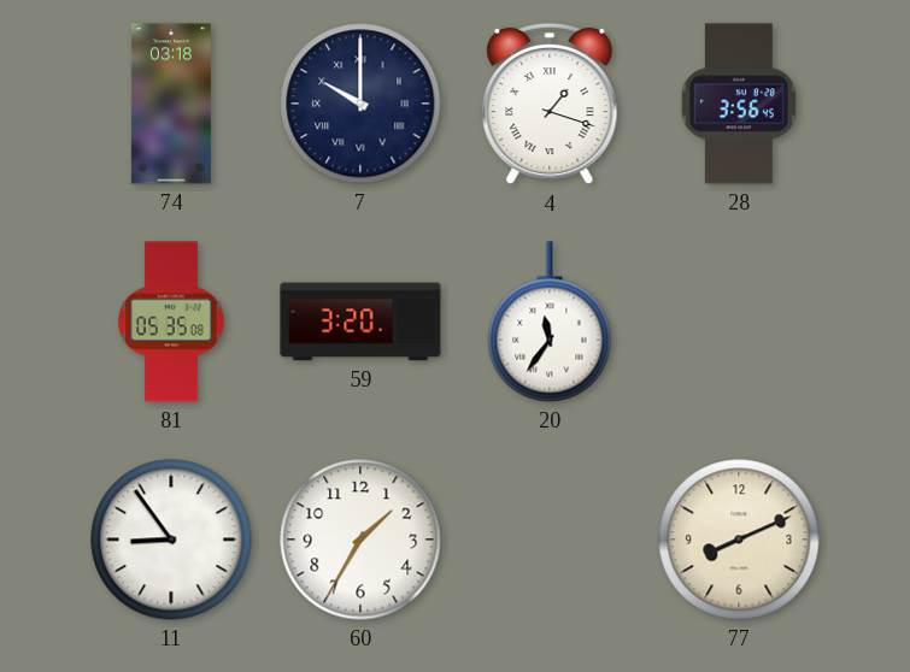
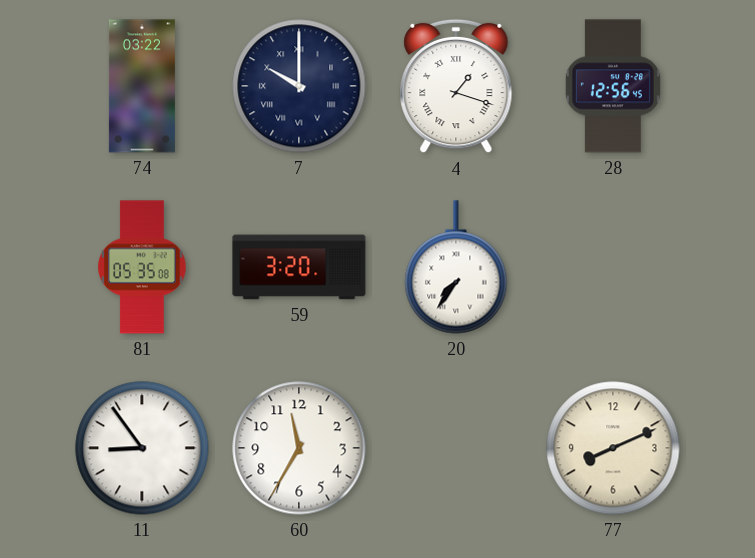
74: 03:18 -> 03:22 (142, 86)
28: 3:56 -> 12:56 (613, 86)
20: 11:36 -> 7:36 (456, 267)
60: 1:35 -> 11:35 (299, 448)
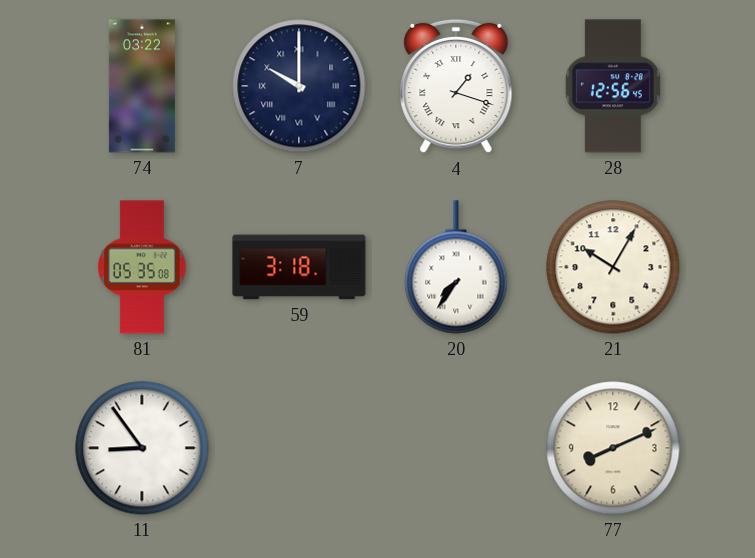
59: 3:20 -> 3:18 (299, 267)
21: none -> 10:05 (613, 267)
60: 11:35 -> none (299, 448)
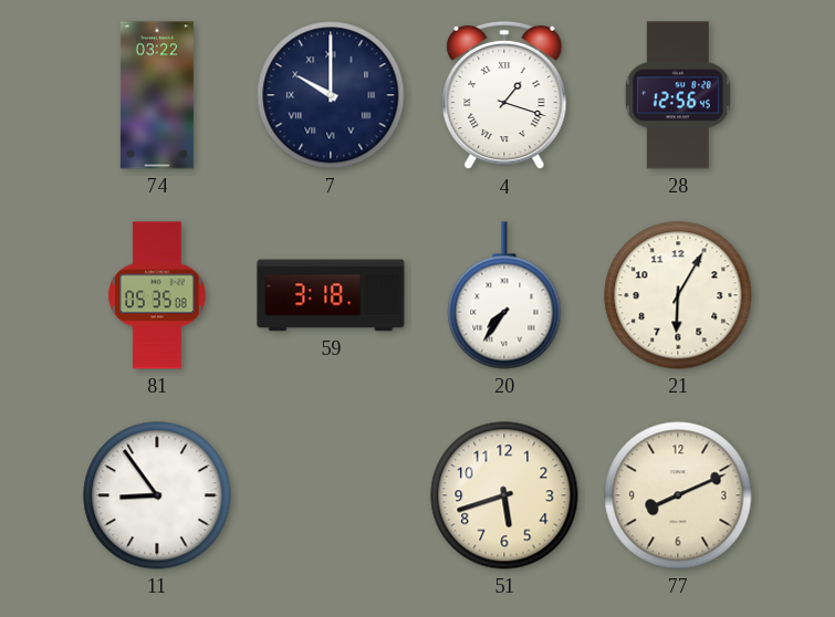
21: 10:05 -> 6:05 (678, 295)
51: none -> 5:42 (504, 495)
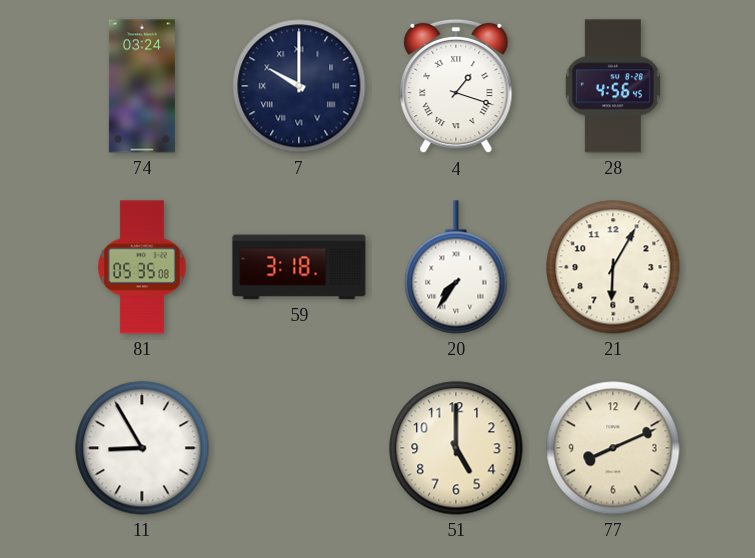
74: 03:22 -> 03:24 (142, 86)
28: 12:56 -> 4:56 (613, 86)
11: 8:54 -> 8:55 (142, 448)
51: 5:42 -> 5:00 (456, 448)
